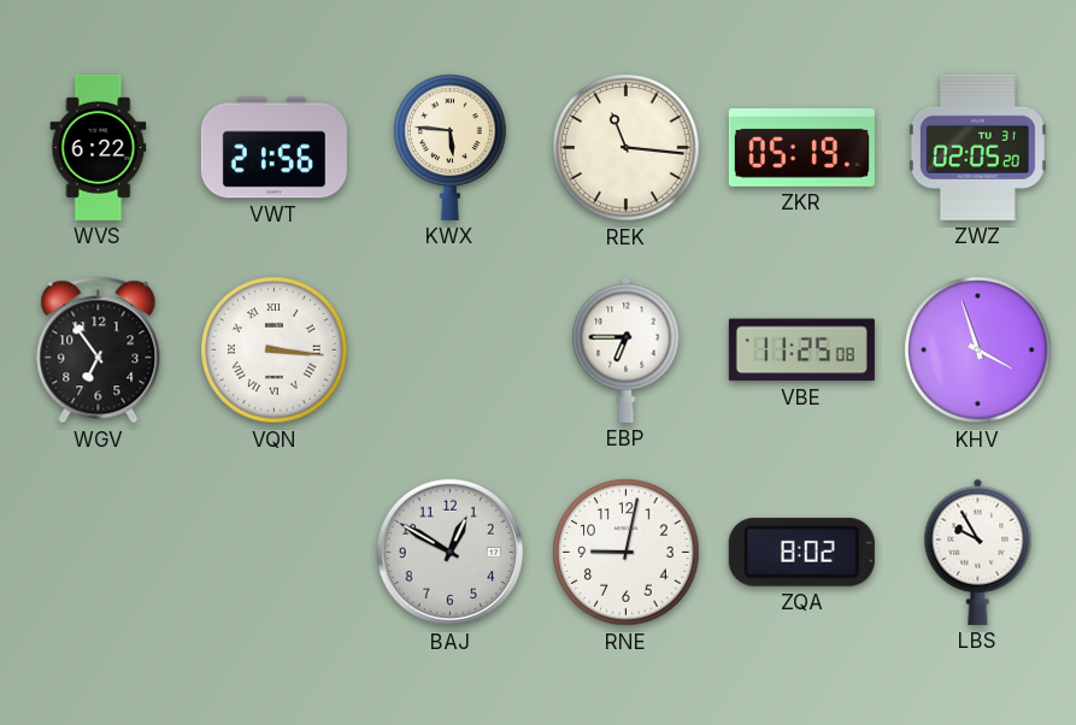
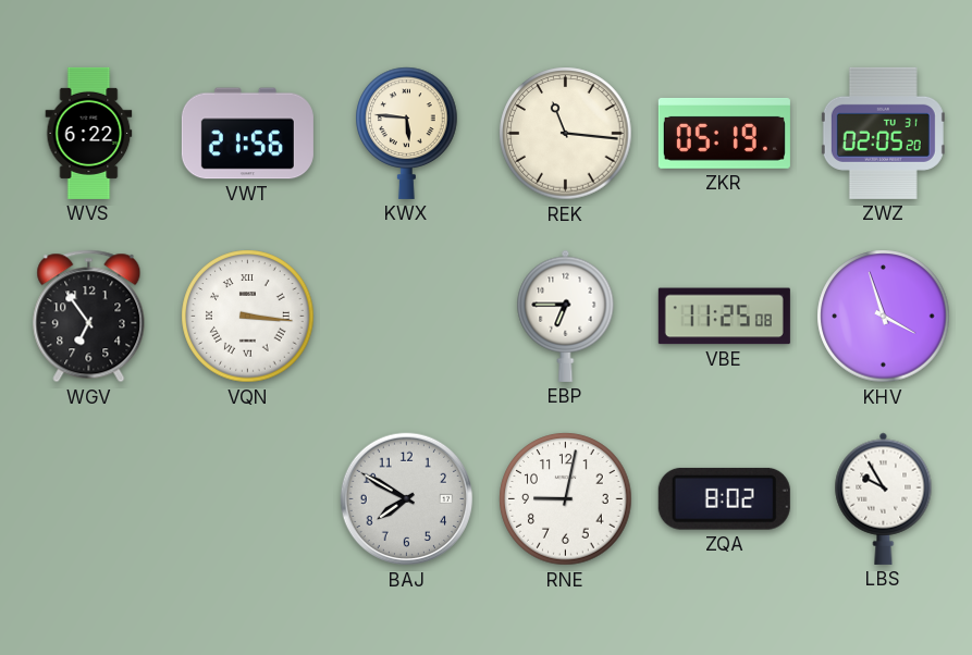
BAJ: 12:50 -> 7:50 (407, 499)
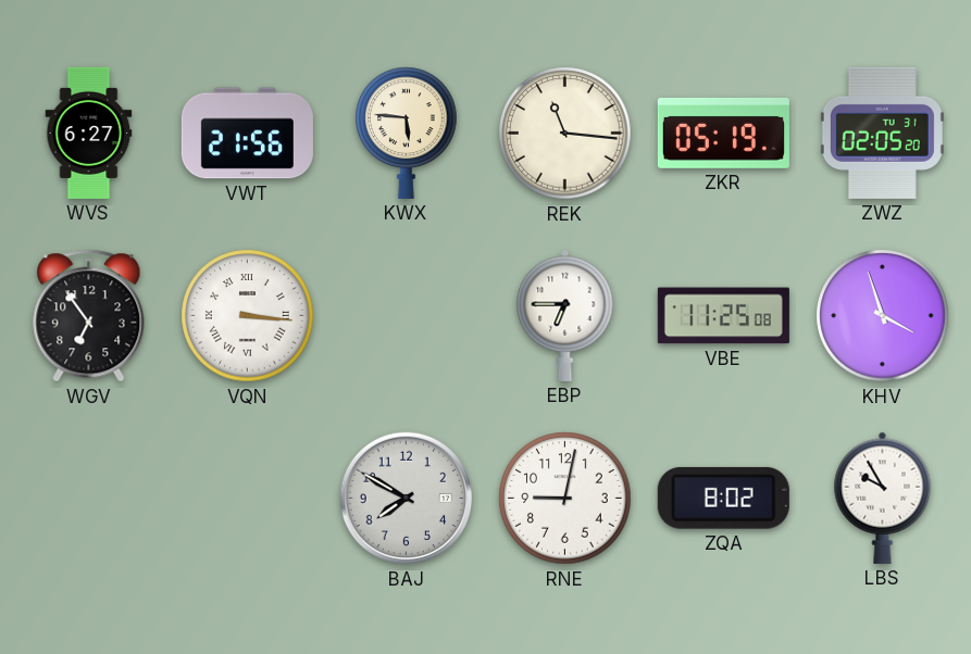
WVS: 6:22 -> 6:27 (89, 133)
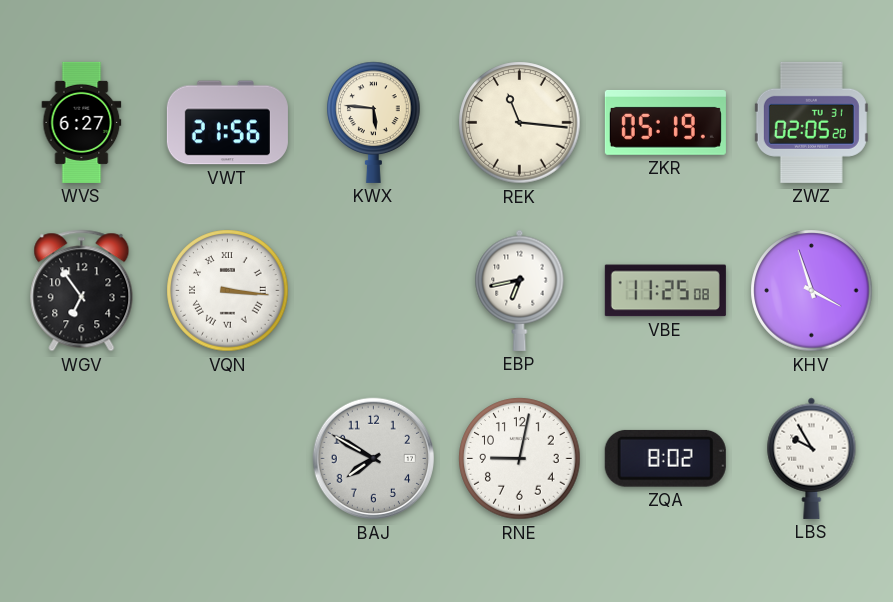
EBP: 6:45 -> 6:43 (520, 290)
